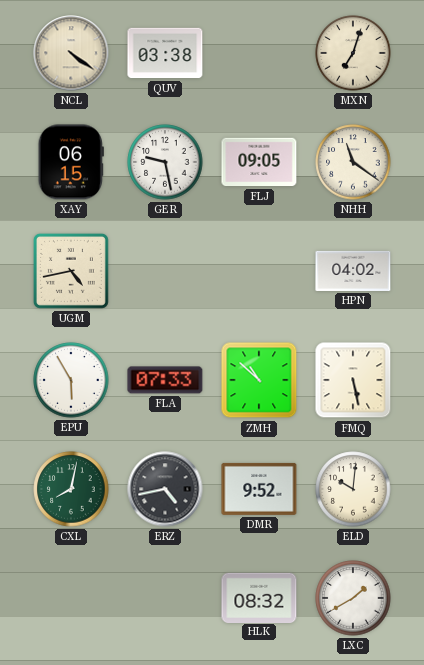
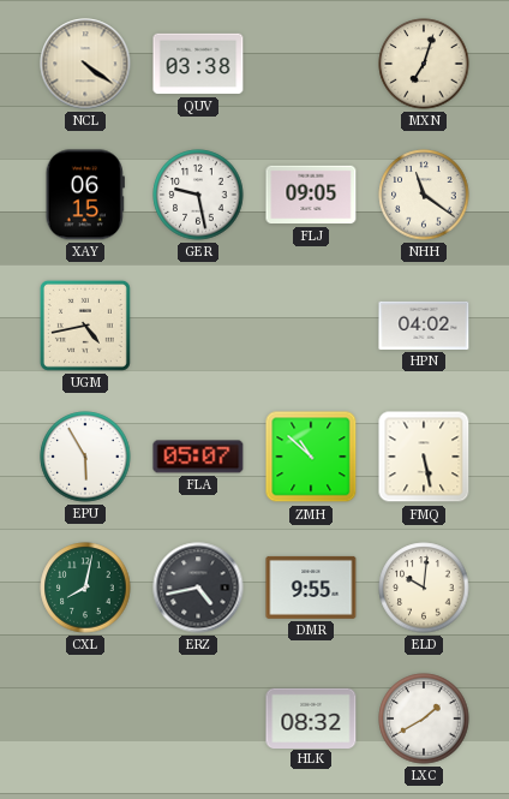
FLA: 07:33 -> 05:07 (198, 457)
DMR: 9:52 -> 9:55 (311, 588)
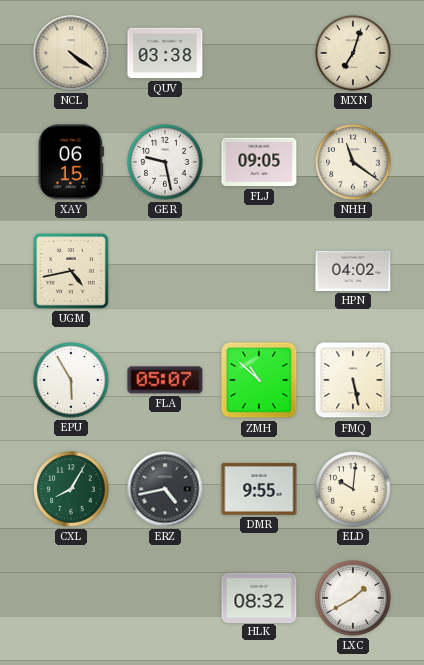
CXL: 8:02 -> 8:05 (71, 489)
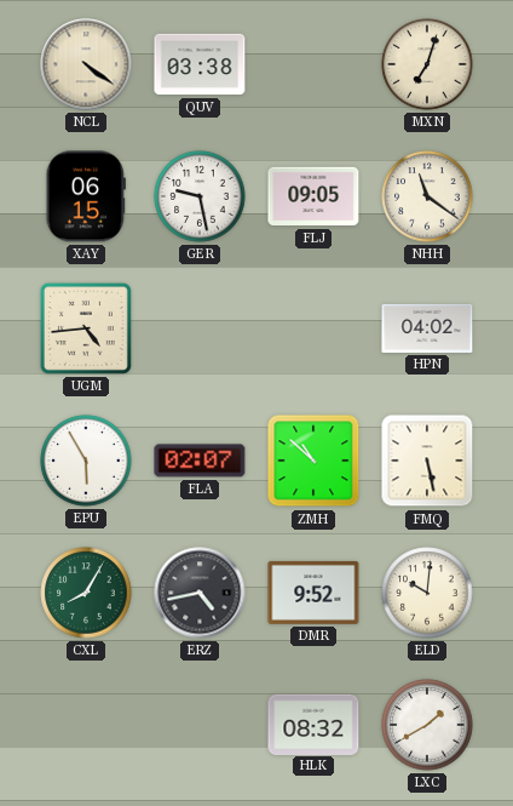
UGM: 4:43 -> 4:44 (86, 328)
FLA: 05:07 -> 02:07 (200, 461)
DMR: 9:55 -> 9:52 (313, 593)
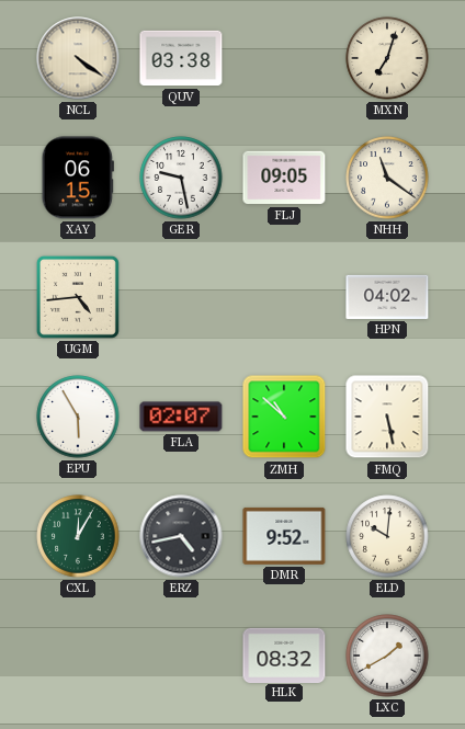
CXL: 8:05 -> 12:05 (78, 536)
